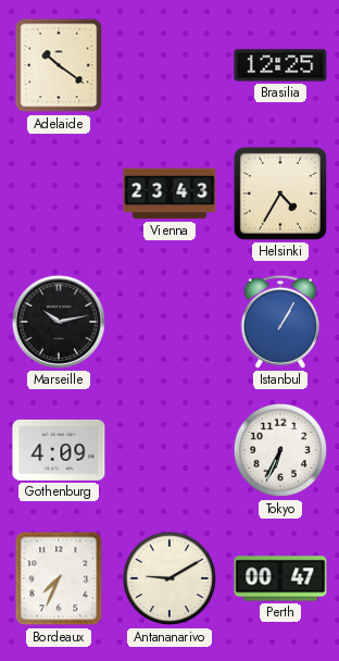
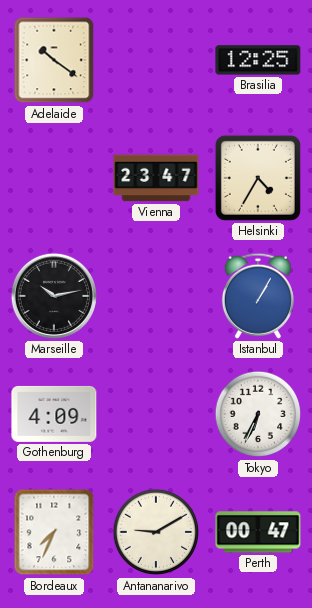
Vienna: 23:43 -> 23:47 (156, 178)
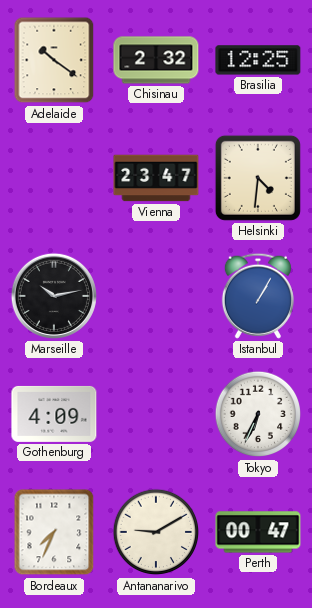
Chisinau: none -> 2:32 (156, 60)
Helsinki: 4:35 -> 4:31 (258, 178)
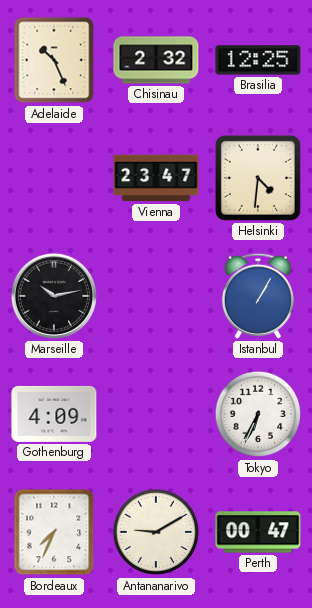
Adelaide: 10:21 -> 10:26 (54, 60)
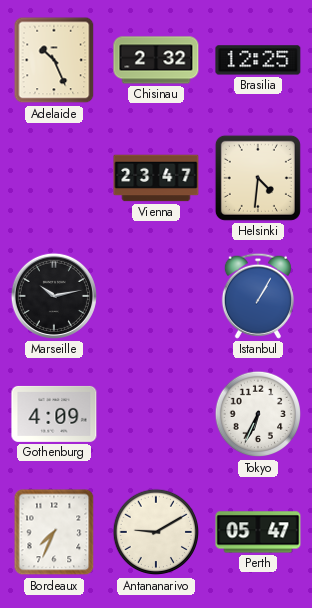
Perth: 00:47 -> 05:47 (258, 532)
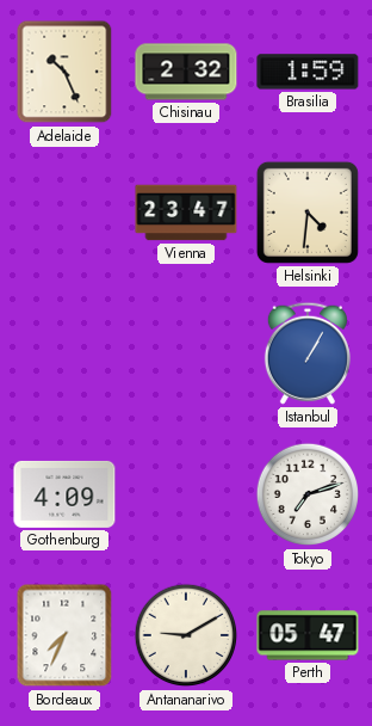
Brasilia: 12:25 -> 1:59 (308, 72)
Marseille: 10:13 -> none (54, 296)
Tokyo: 6:34 -> 7:12 (308, 494)
